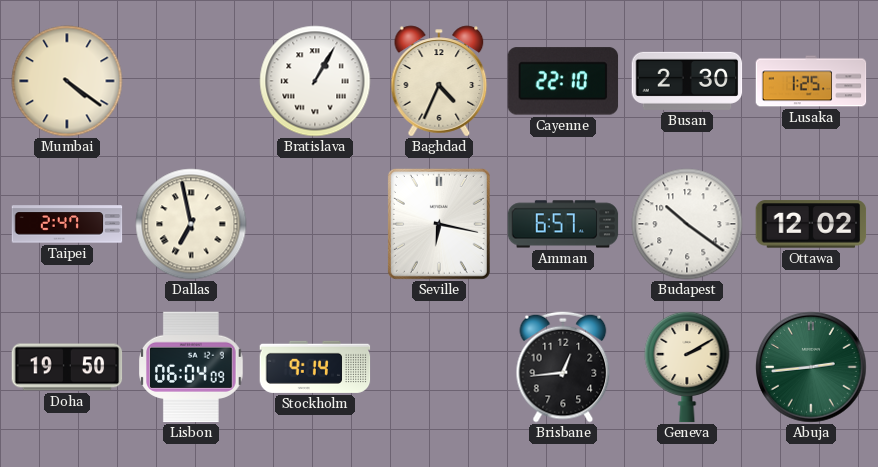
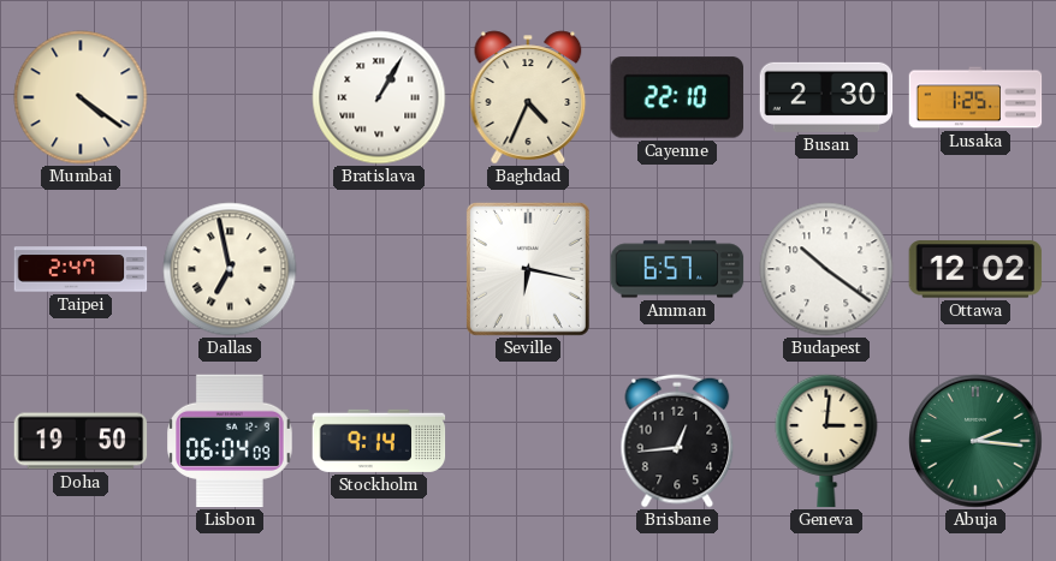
Geneva: 2:10 -> 3:01 (826, 441)
Abuja: 2:44 -> 2:16 (975, 441)
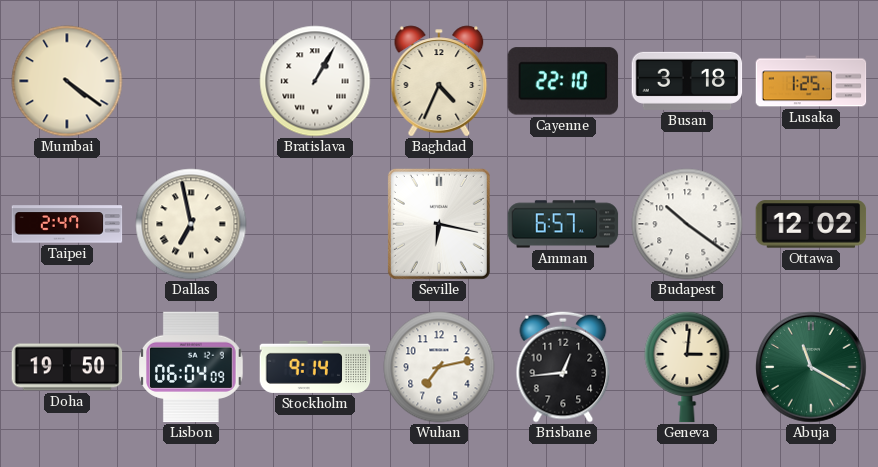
Busan: 2:30 -> 3:18 (687, 81)
Wuhan: none -> 7:13 (439, 367)
Abuja: 2:16 -> 11:20 (811, 367)
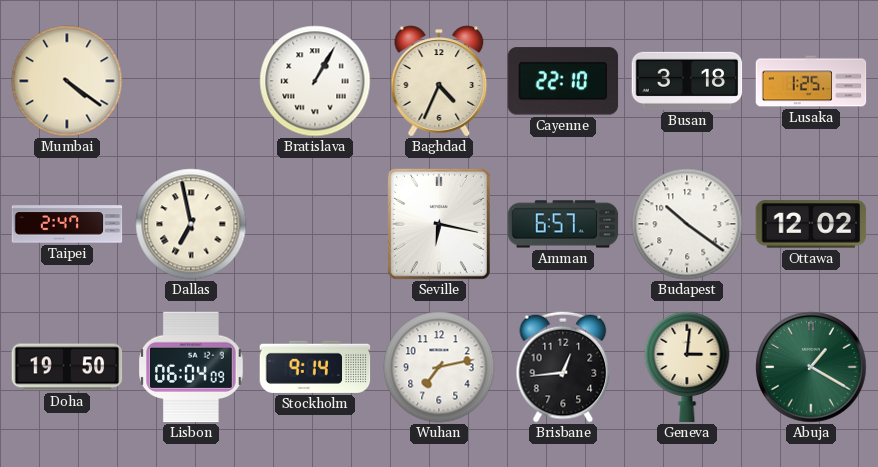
Abuja: 11:20 -> 1:20 (811, 367)
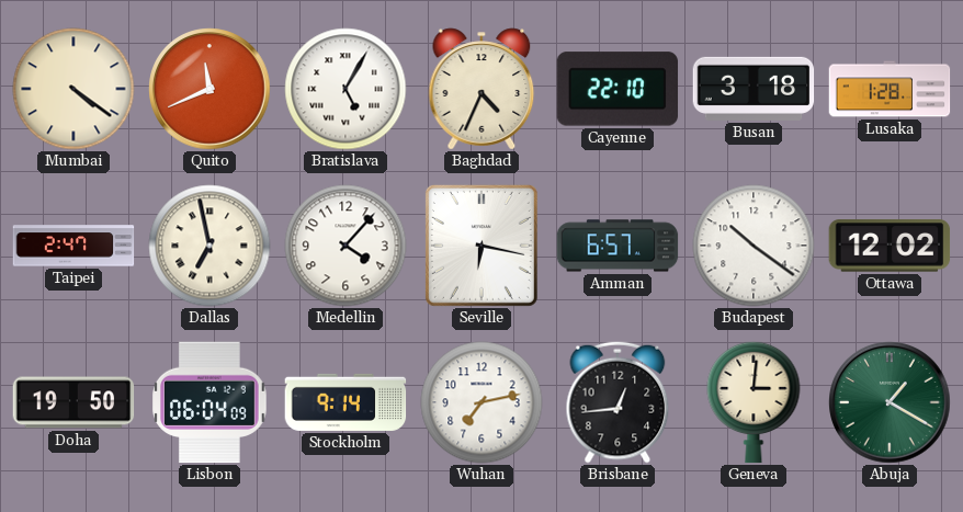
Quito: none -> 11:41 (209, 89)
Bratislava: 1:05 -> 5:05 (345, 89)
Lusaka: 1:25 -> 1:28 (890, 89)
Medellin: none -> 4:07 (345, 246)
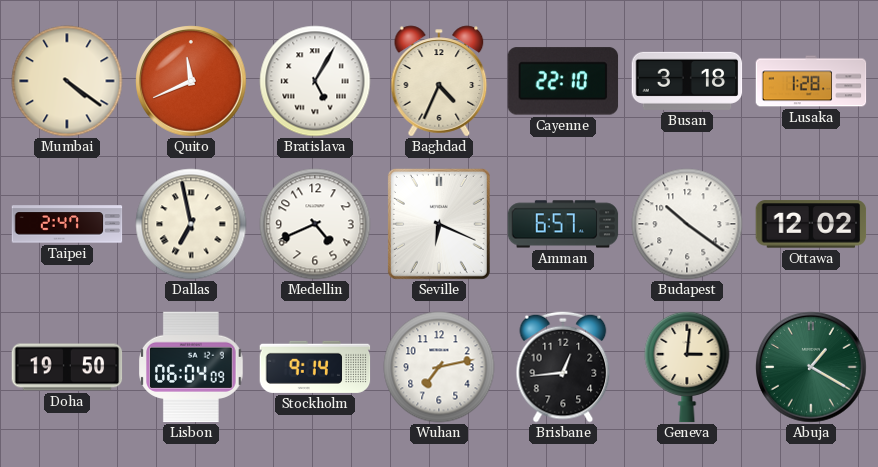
Medellin: 4:07 -> 4:41 (315, 224)
Seville: 6:17 -> 6:19 (439, 224)
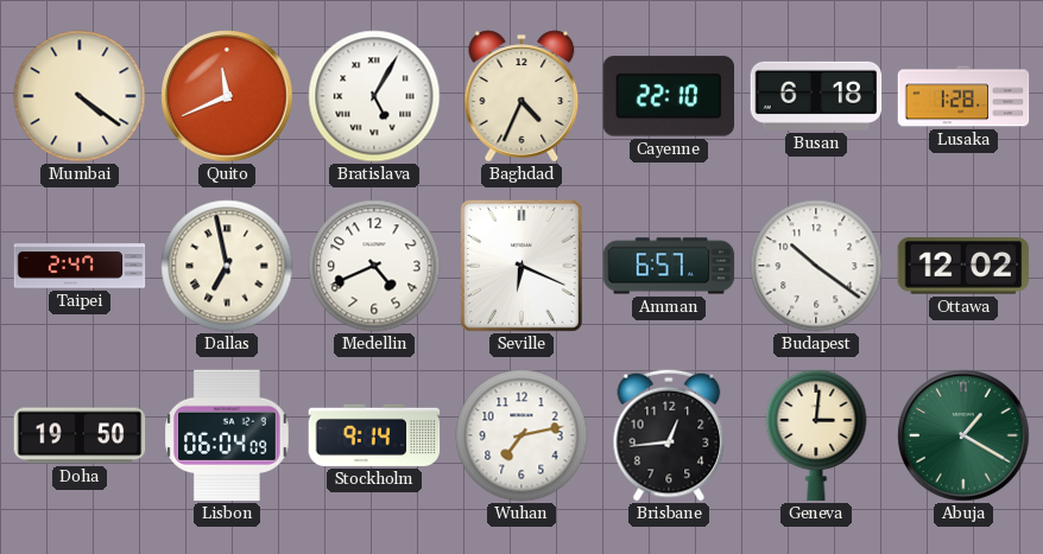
Busan: 3:18 -> 6:18 (816, 96)
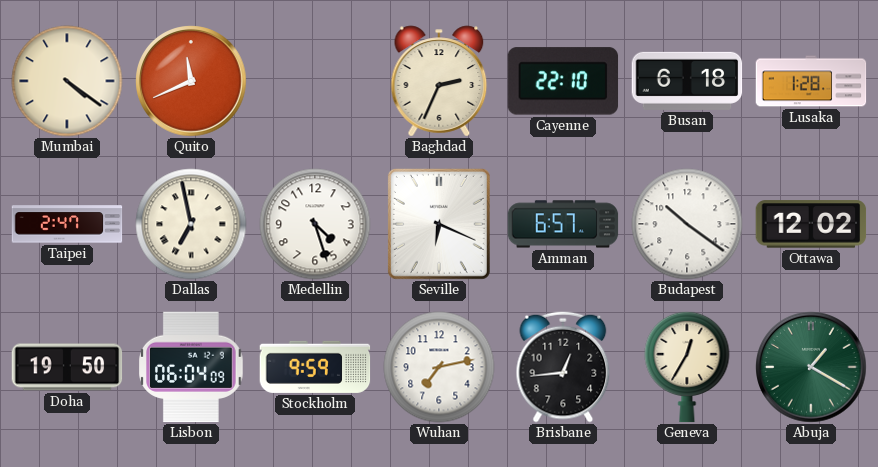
Bratislava: 5:05 -> none (374, 96)
Baghdad: 4:34 -> 2:34 (439, 81)
Medellin: 4:41 -> 4:27 (315, 224)
Stockholm: 9:14 -> 9:59 (315, 367)
Geneva: 3:01 -> 12:35 (687, 367)
